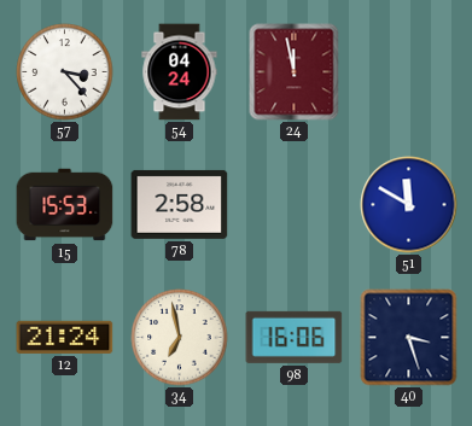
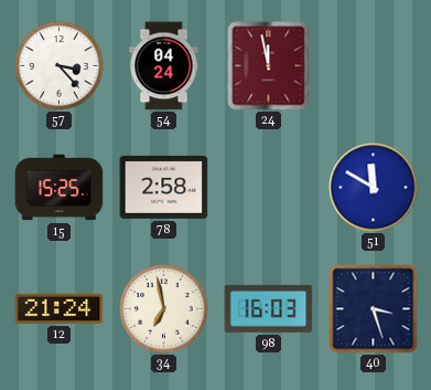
15: 15:53 -> 15:25 (60, 188)
98: 16:06 -> 16:03 (269, 308)
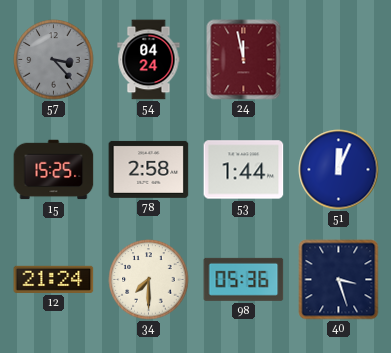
57 dial: white -> grey (54, 60)
53: none -> 1:44 (244, 170)
51: 11:50 -> 12:04 (339, 170)
34: 6:58 -> 7:30 (149, 280)
98: 16:03 -> 05:36 (244, 279)
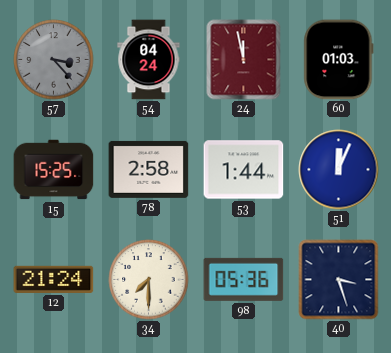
60: none -> 01:03 (339, 60)
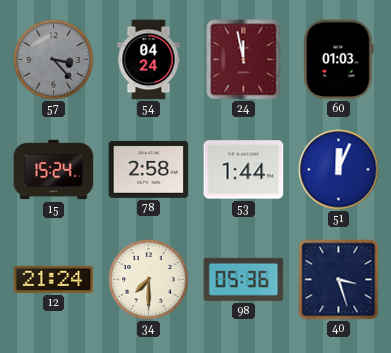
15: 15:25 -> 15:24 (54, 170)
